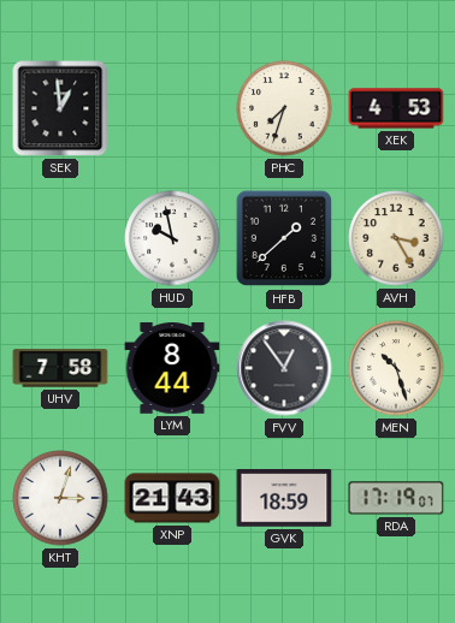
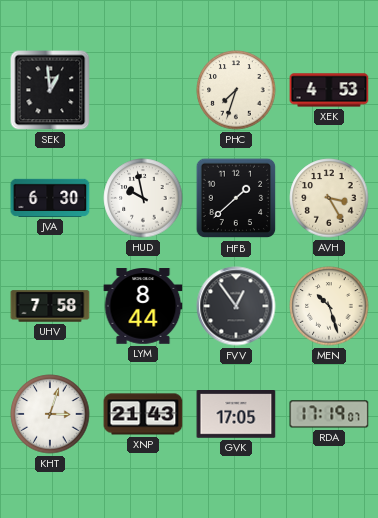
JVA: none -> 6:30 (50, 198)
GVK: 18:59 -> 17:05 (236, 415)
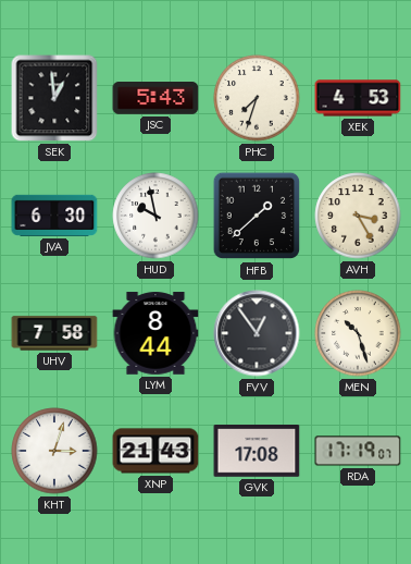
JSC: none -> 5:43 (155, 99)
GVK: 17:05 -> 17:08 (257, 452)
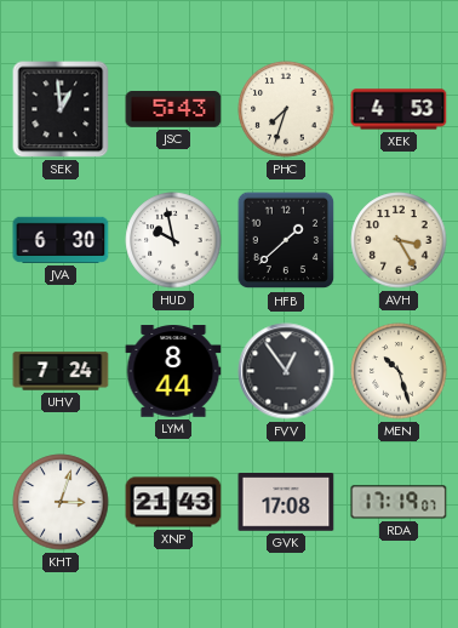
UHV: 7:58 -> 7:24 (61, 371)
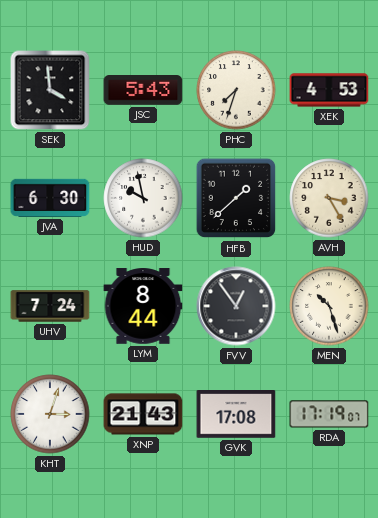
SEK: 12:59 -> 3:59 (50, 90)
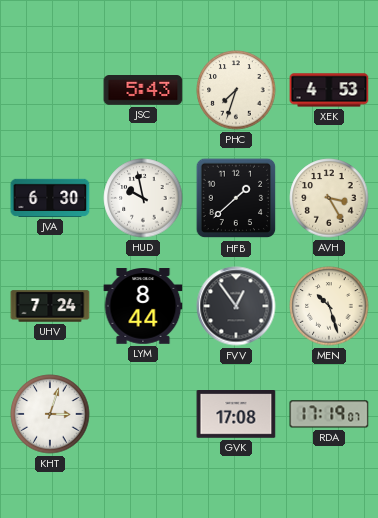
SEK: 3:59 -> none (50, 90)
XNP: 21:43 -> none (143, 414)
